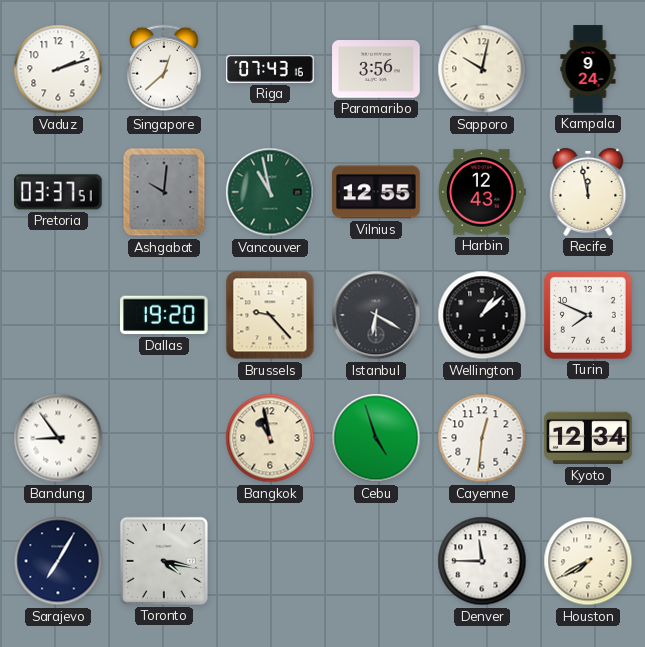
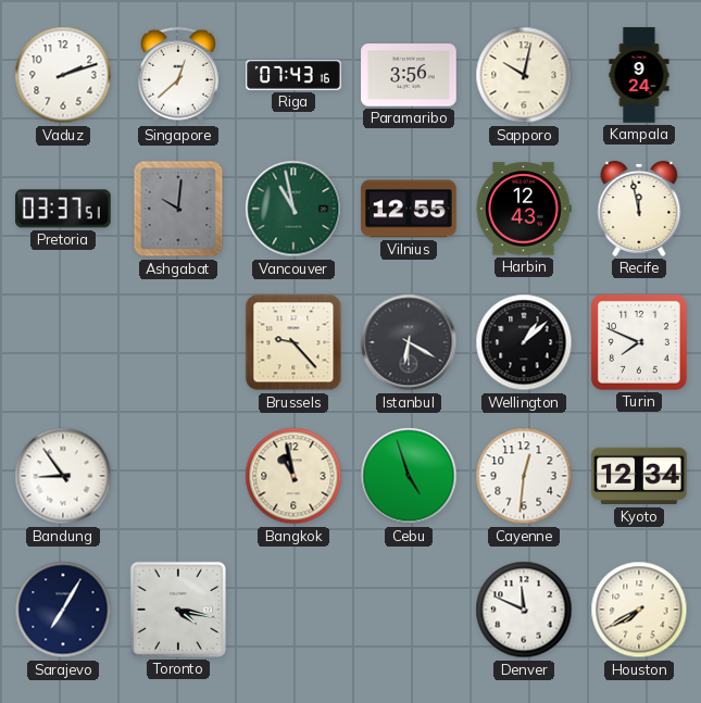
Dallas: 19:20 -> none (165, 315)
Denver: 11:45 -> 11:49 (524, 610)
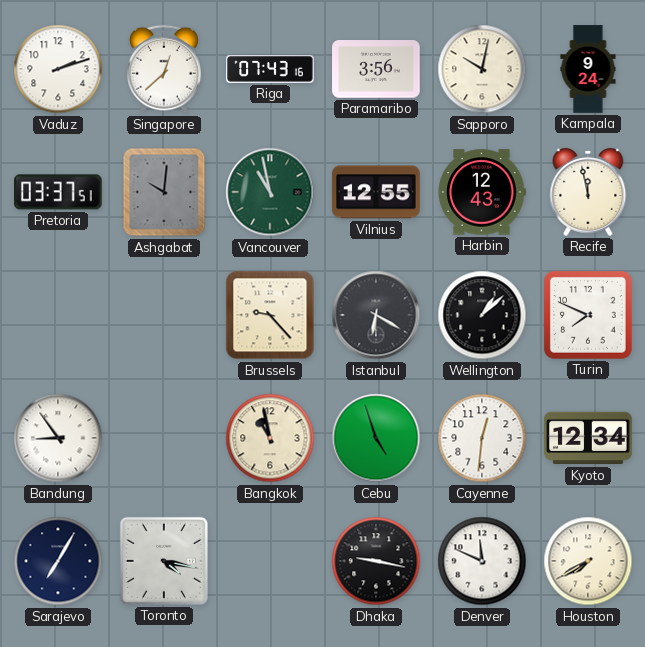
Dhaka: none -> 9:17 (376, 561)
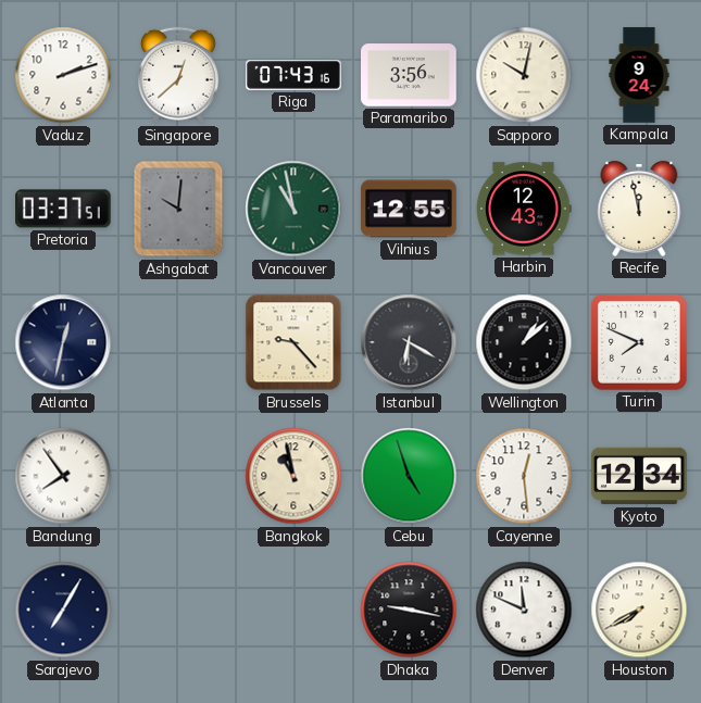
Atlanta: none -> 12:32 (63, 342)
Bandung: 8:54 -> 7:54 (63, 476)
Cayenne: 12:31 -> 12:29 (524, 476)
Toronto: 4:17 -> none (164, 561)
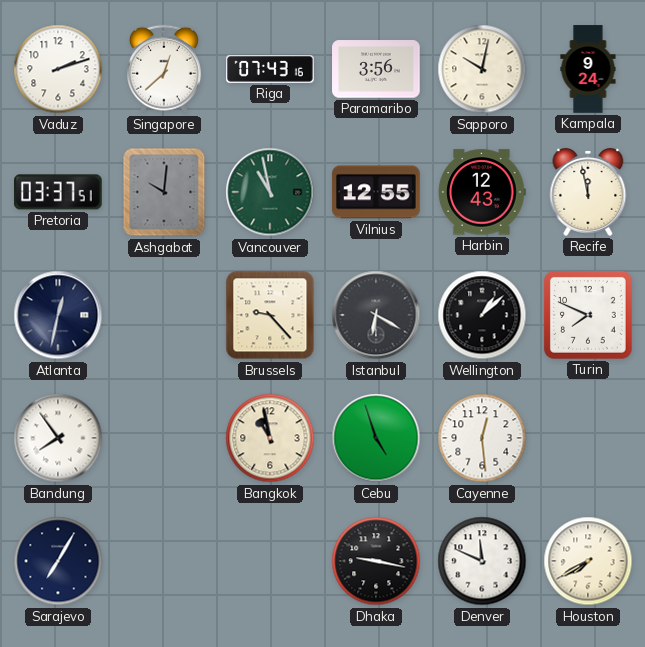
Kyoto: 12:34 -> none (639, 476)
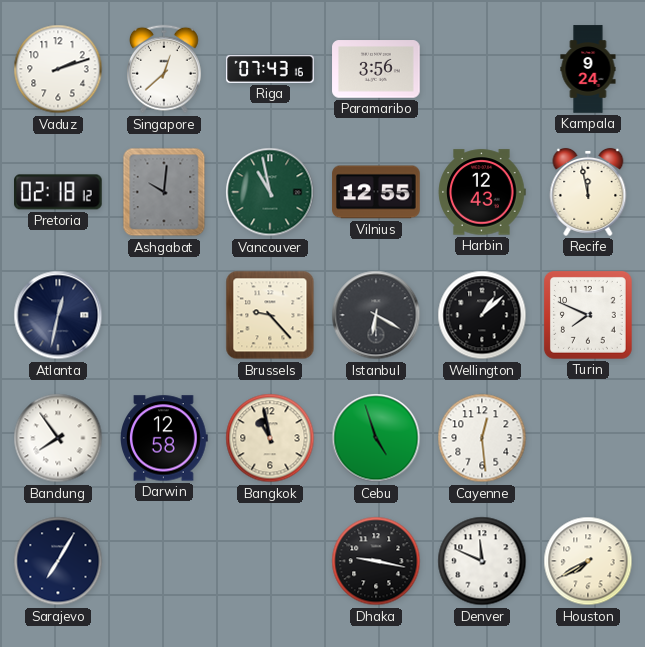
Sapporo: 10:02 -> none (482, 69)
Pretoria: 03:37 -> 02:18 (59, 192)
Darwin: none -> 12:58 (165, 438)
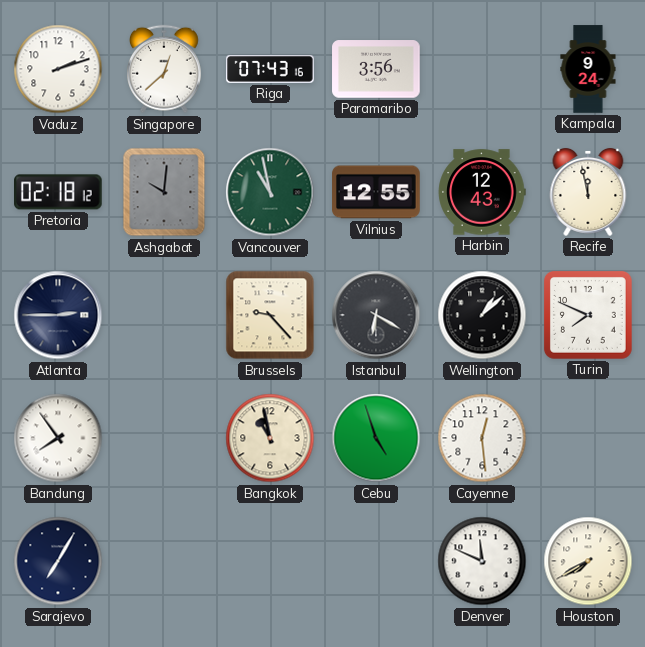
Atlanta: 12:32 -> 2:45 (58, 315)
Darwin: 12:58 -> none (165, 438)
Dhaka: 9:17 -> none (376, 561)
